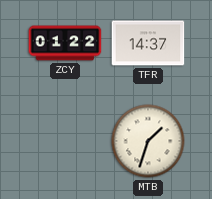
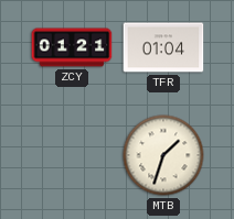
ZCY: 01:22 -> 01:21 (72, 47)
TFR: 14:37 -> 01:04 (163, 47)
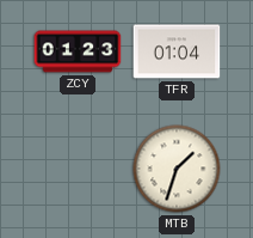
ZCY: 01:21 -> 01:23 (78, 51)
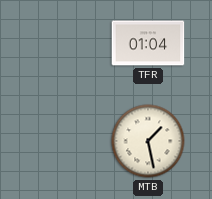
ZCY: 01:23 -> none (78, 51)
MTB: 1:33 -> 1:28 (148, 141)
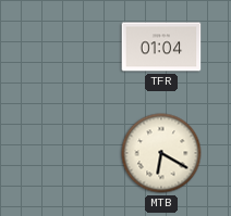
MTB: 1:28 -> 6:20 (161, 153)
